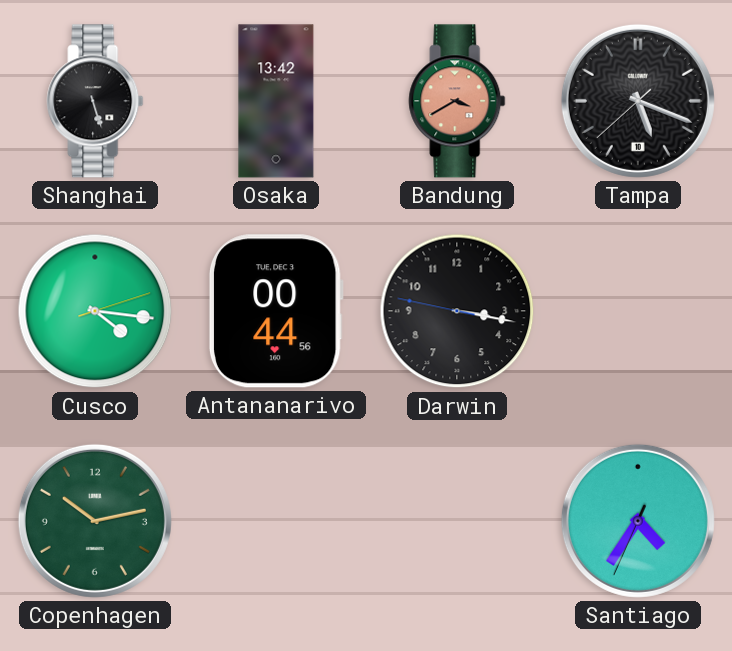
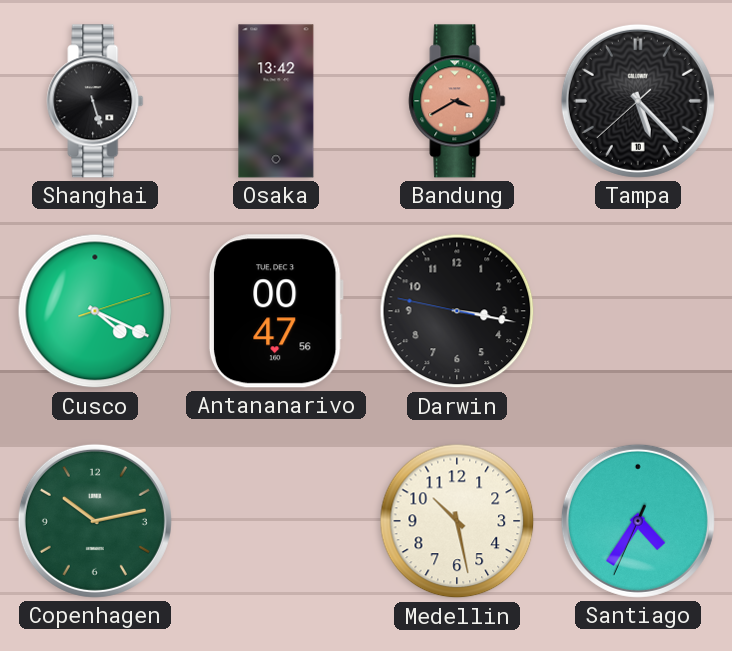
Tampa: 5:18 -> 5:22 (638, 101)
Cusco: 4:16 -> 4:19 (95, 311)
Antananarivo: 00:44 -> 00:47 (276, 311)
Medellin: none -> 10:28 (457, 521)
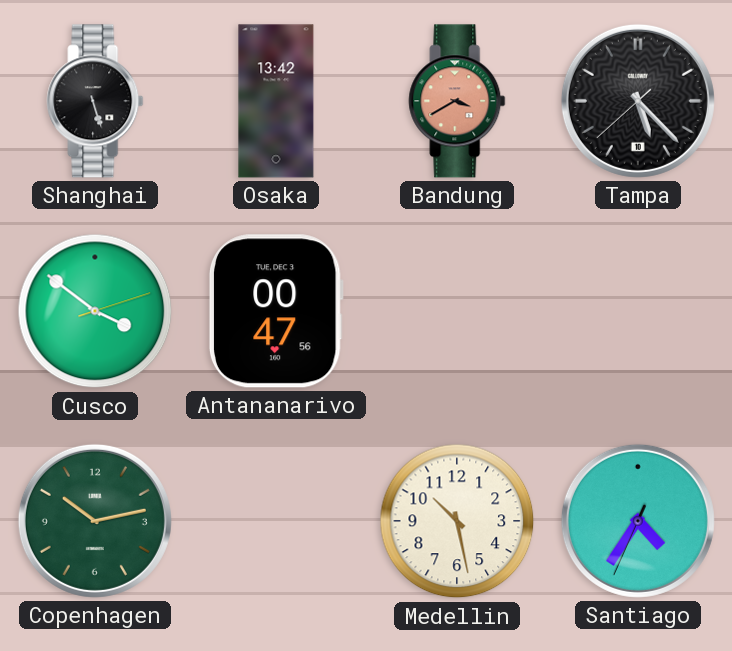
Cusco: 4:19 -> 3:51 (95, 311)
Darwin: 3:16 -> none (457, 311)
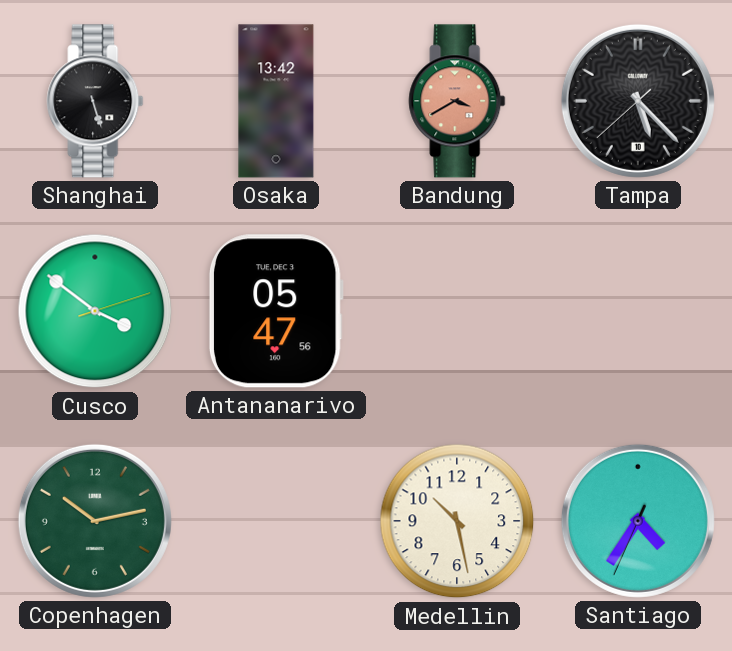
Antananarivo: 00:47 -> 05:47 (276, 311)
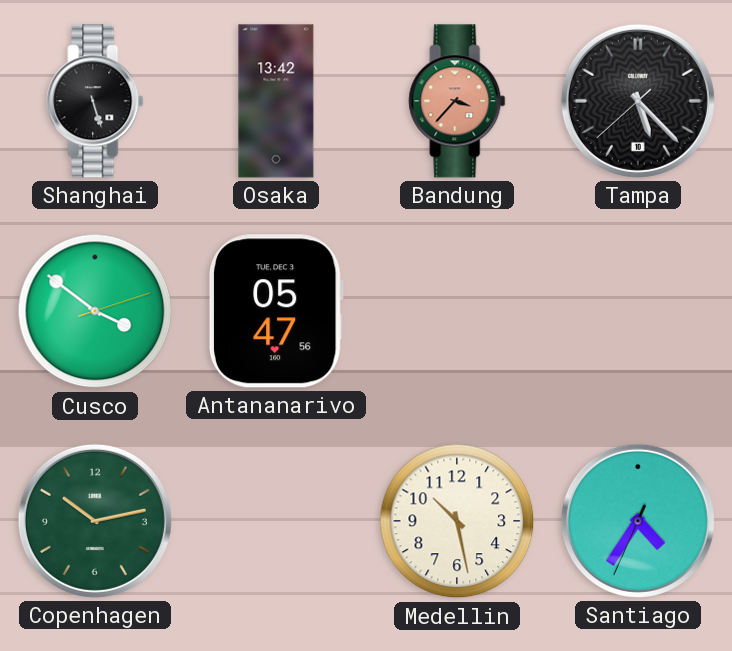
Bandung: 3:40 -> 3:37 (457, 101)
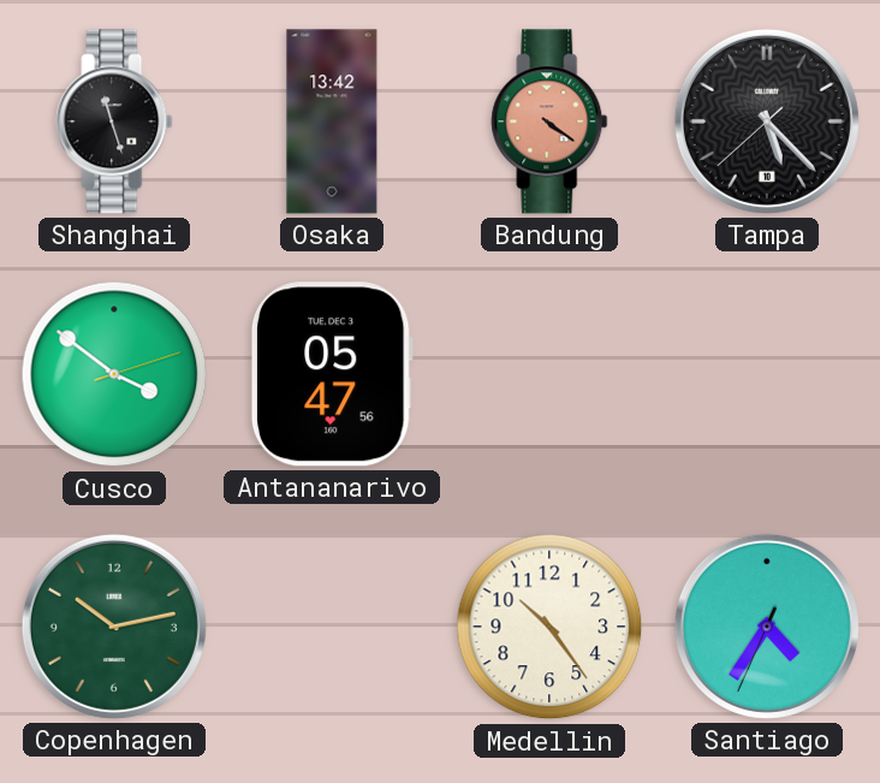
Shanghai: 5:27 -> 11:27 (114, 121)
Bandung: 3:37 -> 4:21 (549, 121)
Medellin: 10:28 -> 10:24 (549, 627)
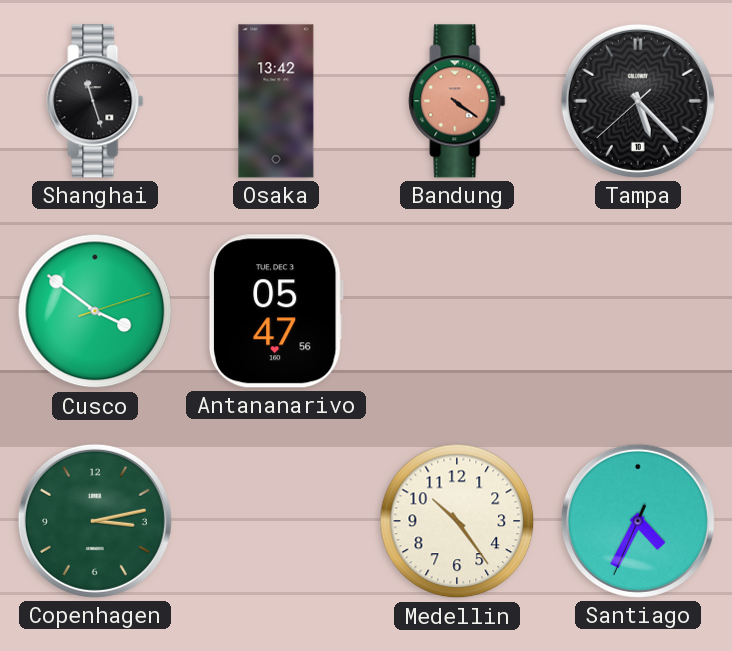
Copenhagen: 10:13 -> 3:13 (95, 521)
Santiago: 4:35 -> 4:34 (638, 521)
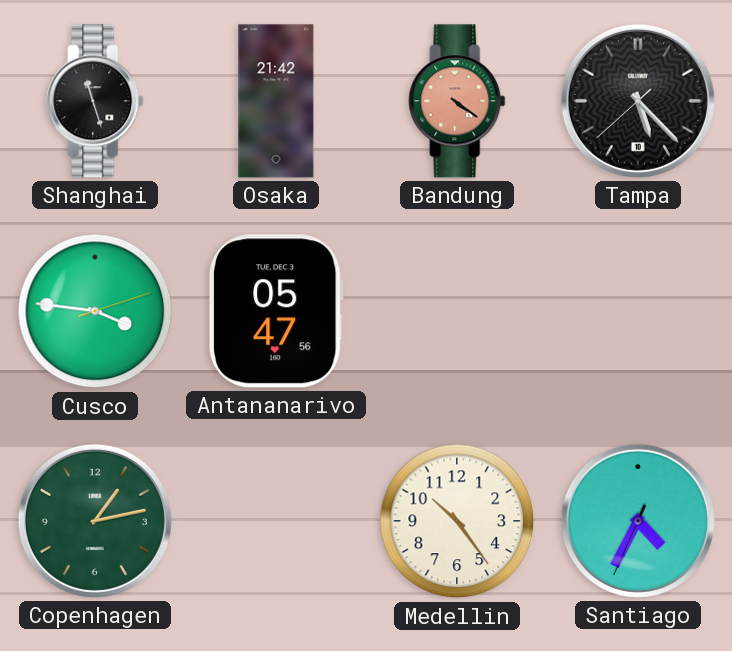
Osaka: 13:42 -> 21:42 (276, 101)
Cusco: 3:51 -> 3:46 (95, 311)
Copenhagen: 3:13 -> 1:13 (95, 521)
